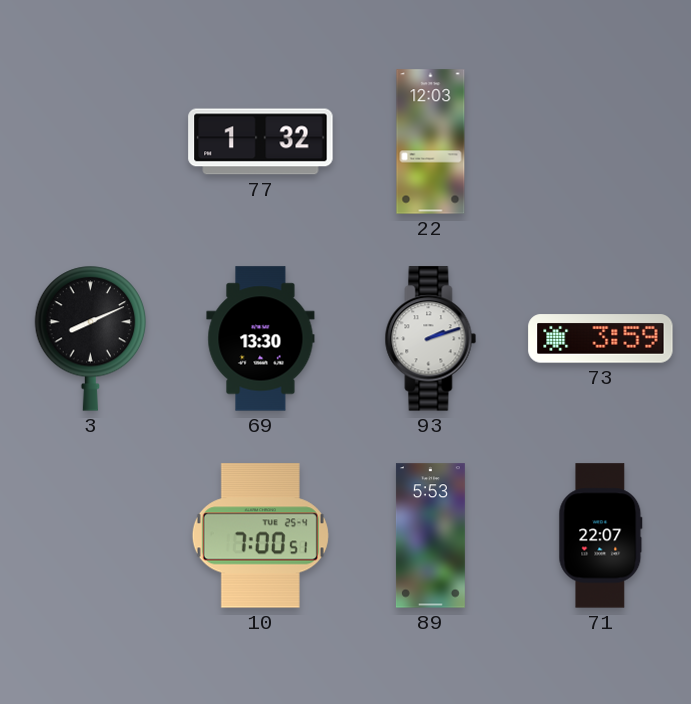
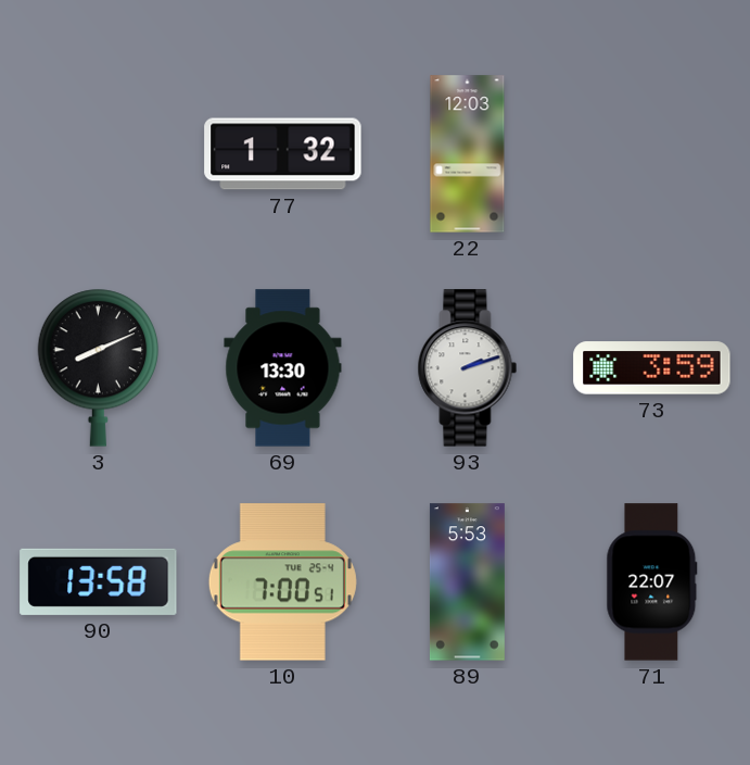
90: none -> 13:58 (99, 581)
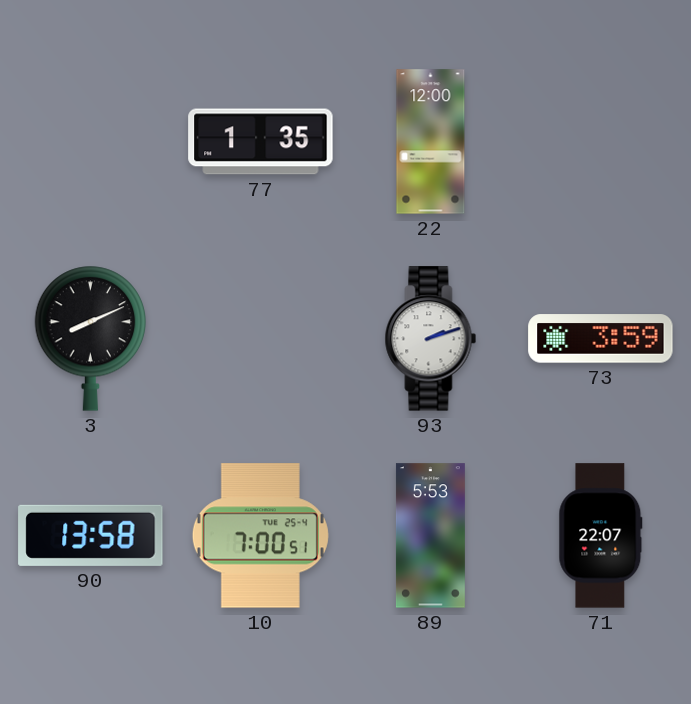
77: 1:32 -> 1:35 (261, 142)
22: 12:03 -> 12:00 (431, 142)
69: 13:30 -> none (283, 368)
